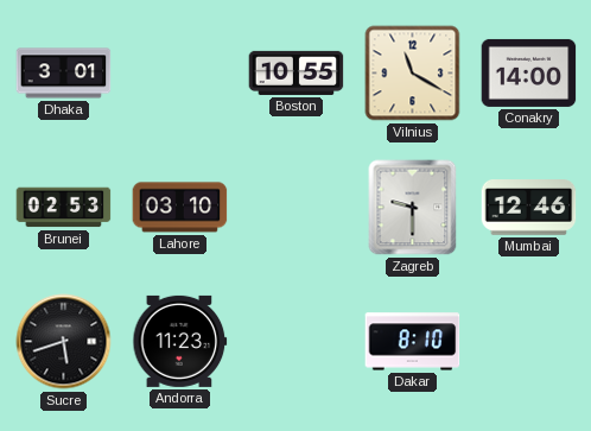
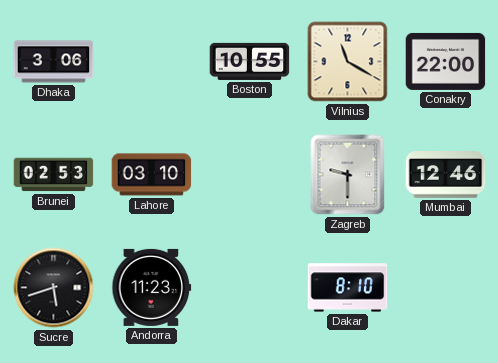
Dhaka: 3:01 -> 3:06 (54, 62)
Conakry: 14:00 -> 22:00 (446, 61)
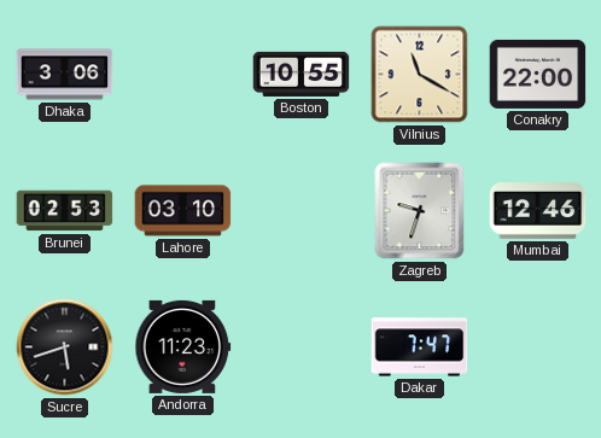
Zagreb: 9:30 -> 9:33 (420, 211)
Dakar: 8:10 -> 7:47 (420, 348)
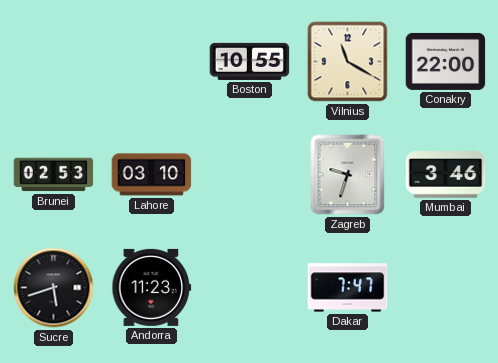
Dhaka: 3:06 -> none (65, 75)
Mumbai: 12:46 -> 3:46 (446, 175)
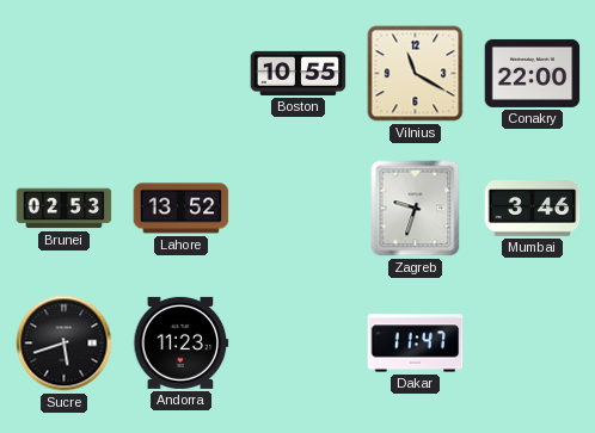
Lahore: 03:10 -> 13:52 (182, 209)
Dakar: 7:47 -> 11:47 (416, 344)
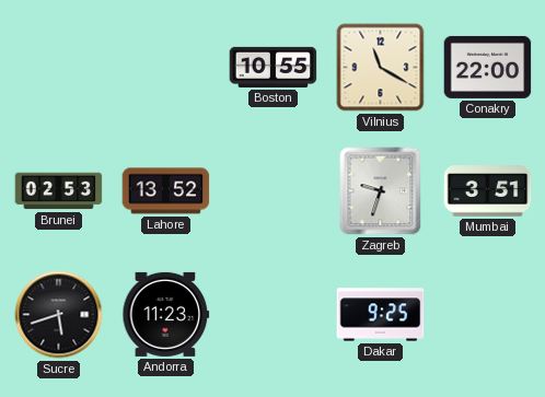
Mumbai: 3:46 -> 3:51 (488, 191)
Dakar: 11:47 -> 9:25 (381, 315)
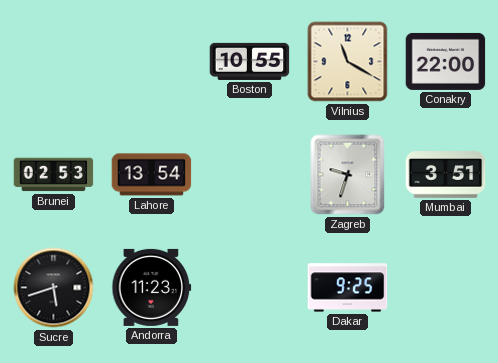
Lahore: 13:52 -> 13:54 (152, 175)
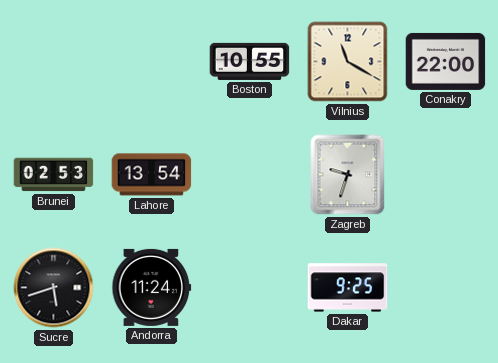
Mumbai: 3:51 -> none (446, 175)
Andorra: 11:23 -> 11:24 (152, 287)
